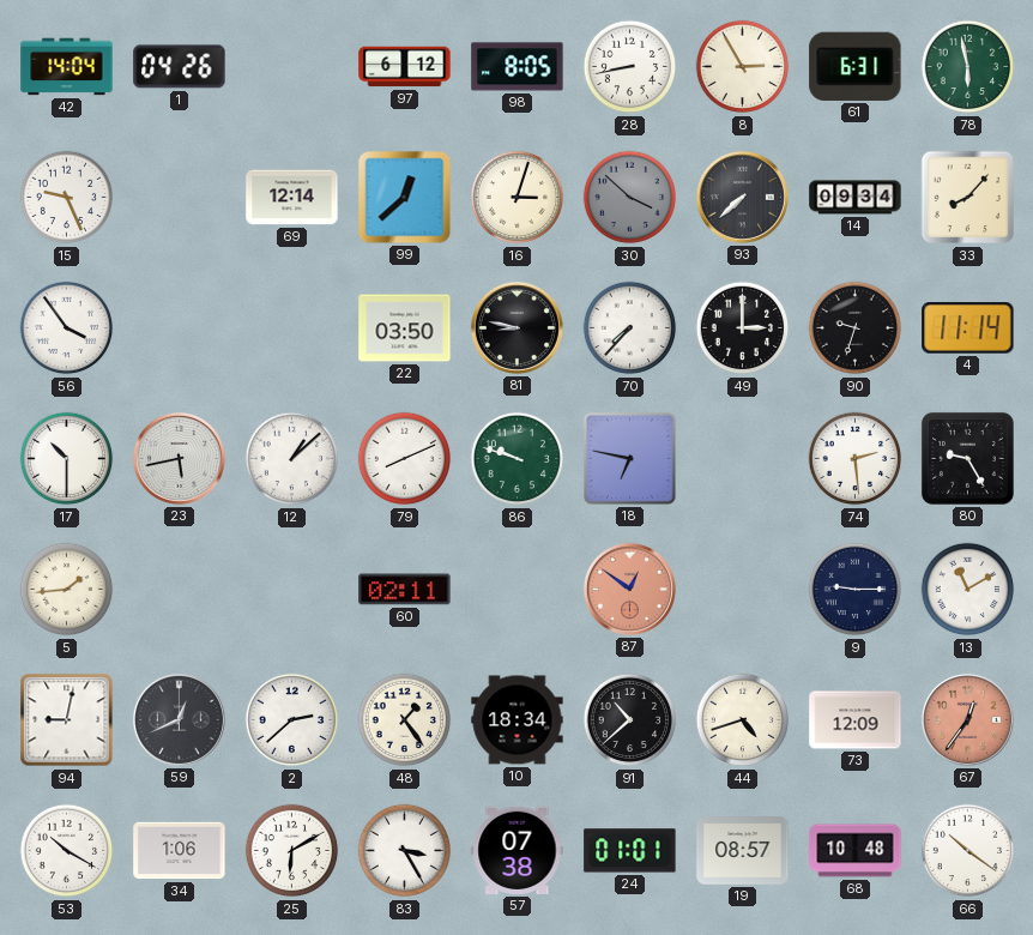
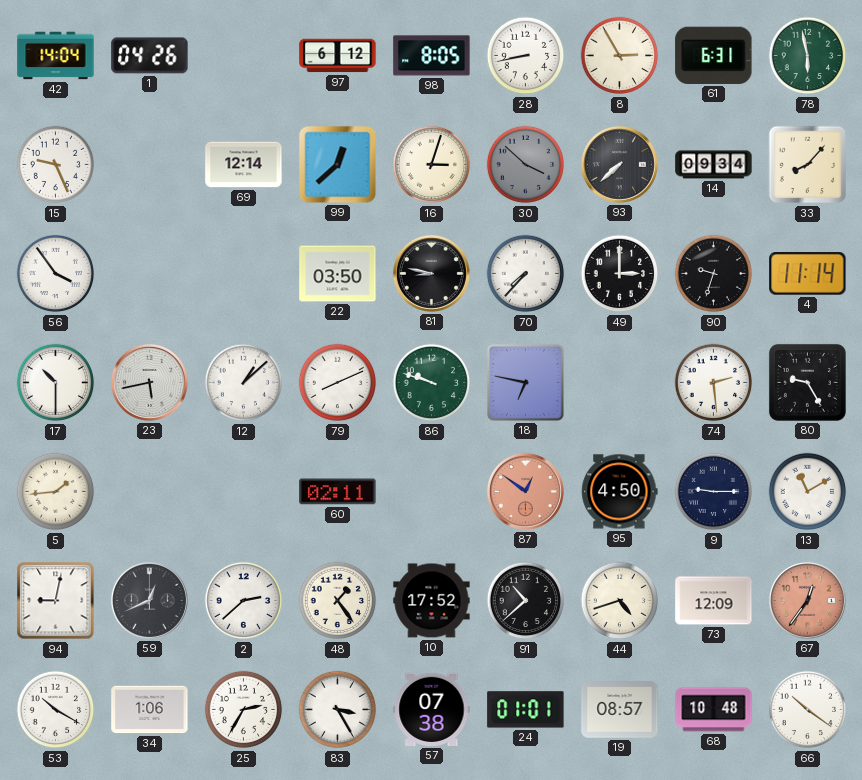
95: none -> 4:50 (620, 492)
10: 18:34 -> 17:52 (432, 601)
25: 6:10 -> 2:35 (244, 710)
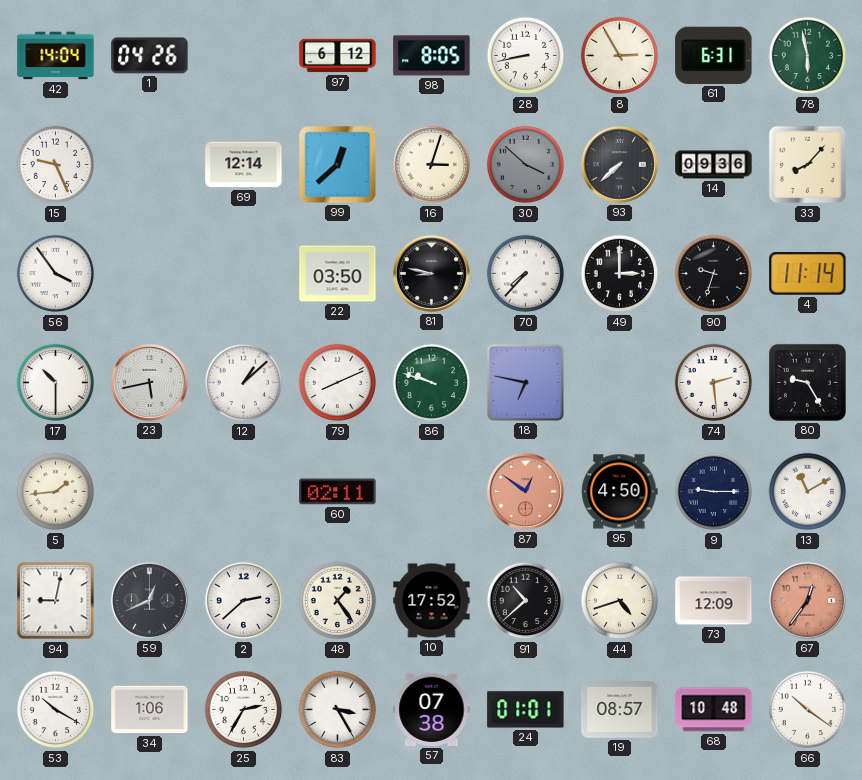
14: 09:34 -> 09:36 (714, 165)
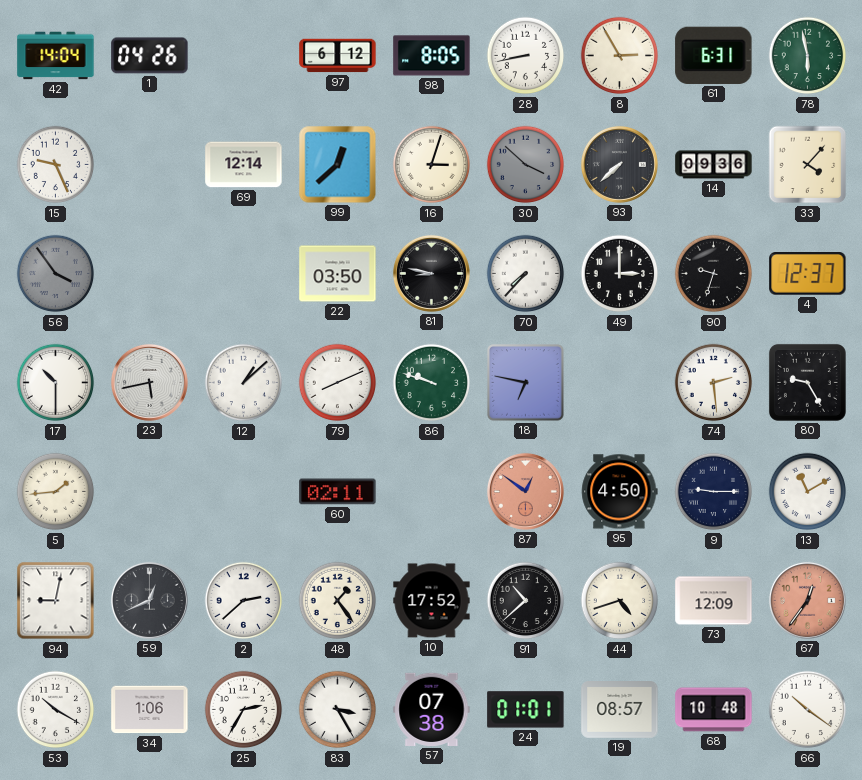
33: 8:07 -> 4:07 (808, 165)
56 dial: white -> grey (56, 274)
4: 11:14 -> 12:37 (808, 274)
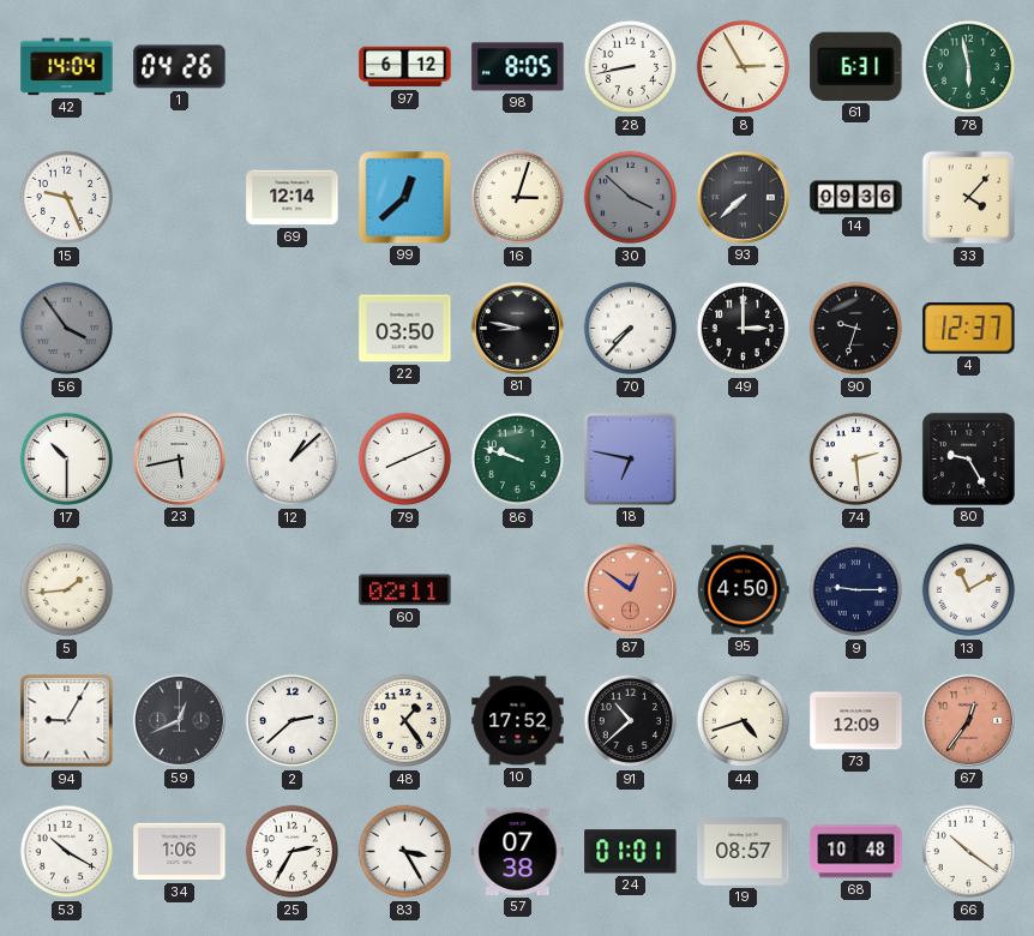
94: 9:02 -> 9:05 (67, 721)
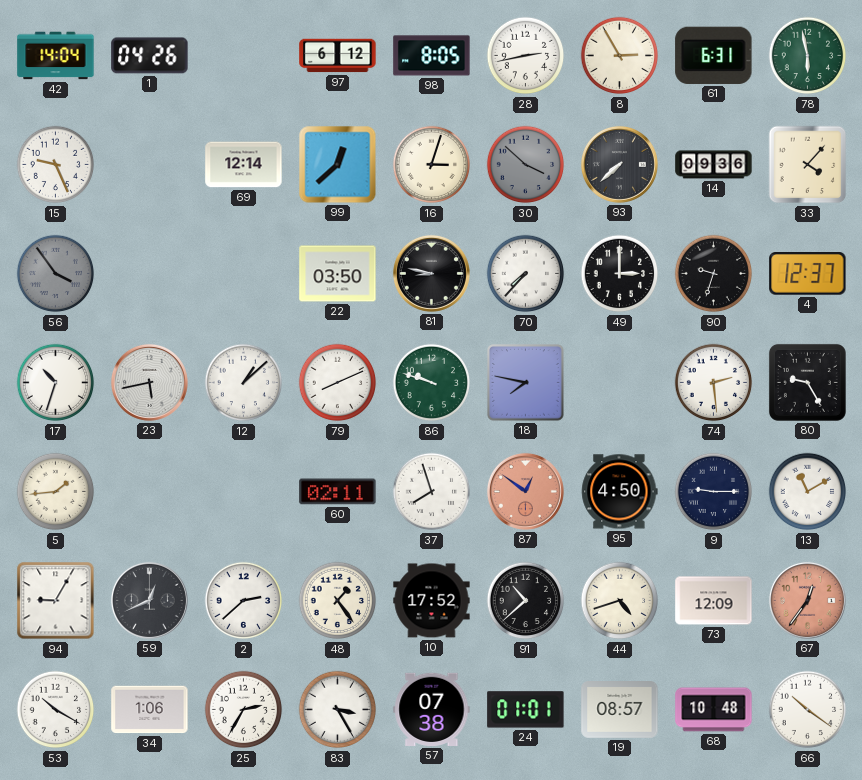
28: 8:43 -> 2:43 (526, 56)
17: 10:30 -> 10:33 (56, 383)
18: 6:47 -> 7:47 (526, 383)
37: none -> 7:57 (432, 492)
